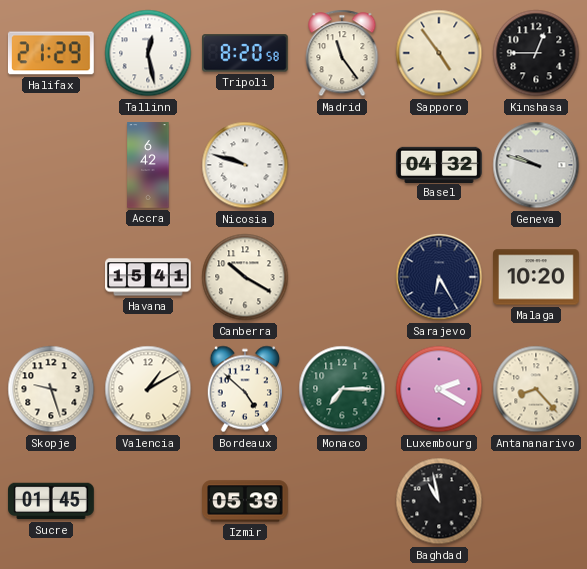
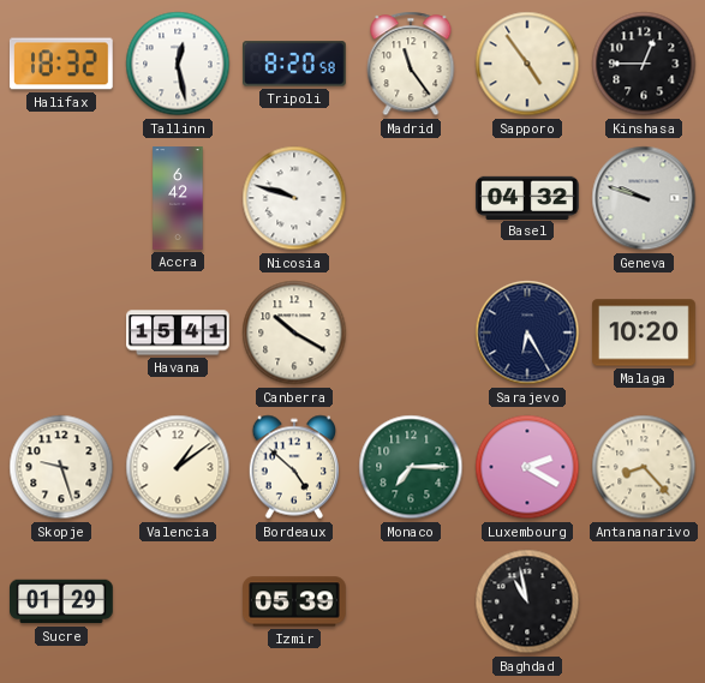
Halifax: 21:29 -> 18:32 (61, 64)
Valencia: 1:10 -> 1:09 (178, 467)
Sucre: 01:45 -> 01:29 (61, 601)
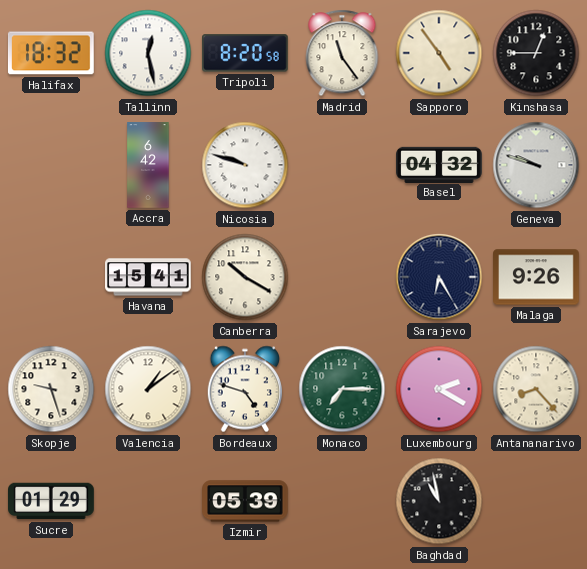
Malaga: 10:20 -> 9:26 (536, 277)
Bordeaux: 4:52 -> 4:48 (244, 389)
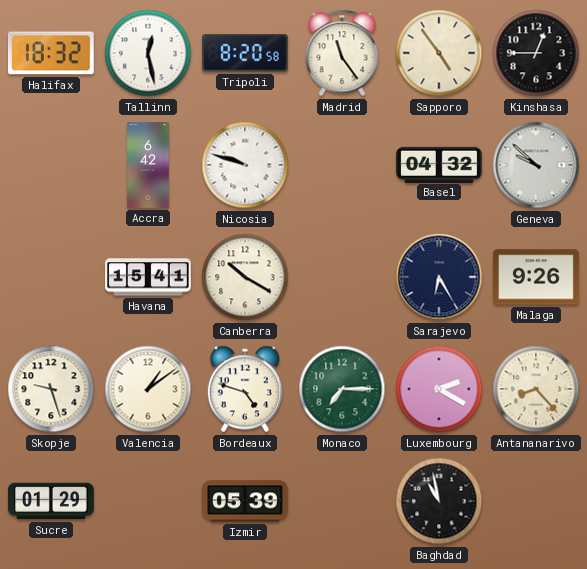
Geneva: 9:48 -> 9:52 (536, 165)
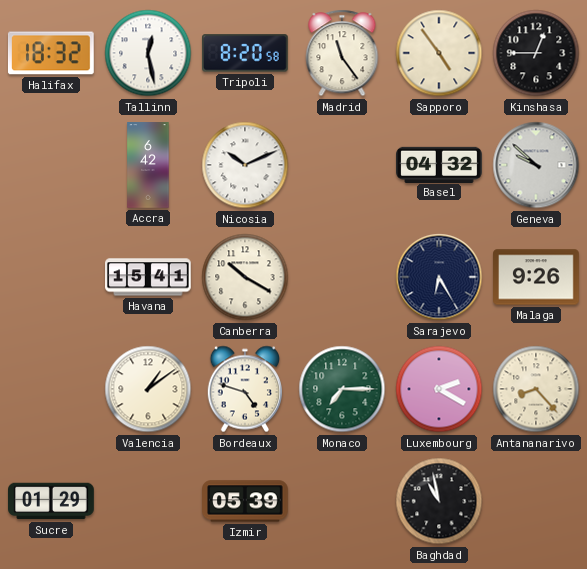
Nicosia: 9:48 -> 10:11 (245, 165)
Skopje: 9:27 -> none (51, 389)
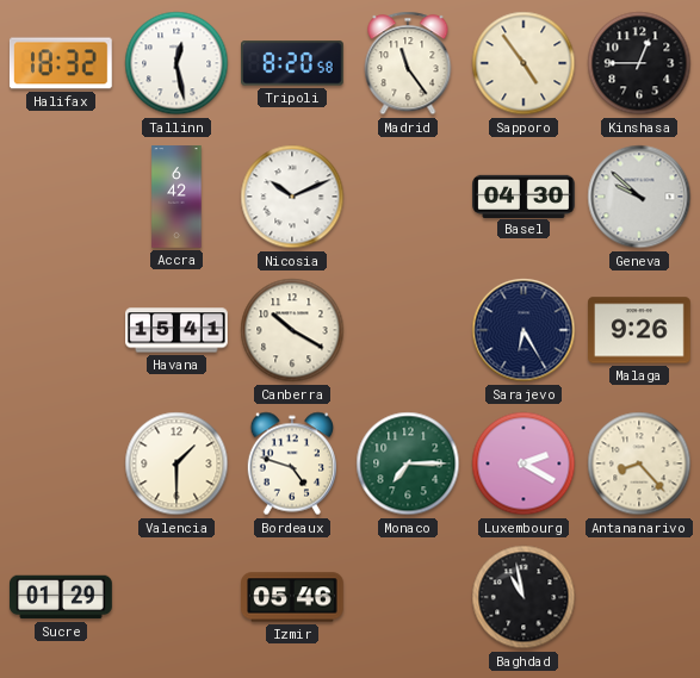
Basel: 04:32 -> 04:30 (524, 195)
Valencia: 1:09 -> 1:30 (176, 464)
Izmir: 05:39 -> 05:46 (293, 597)
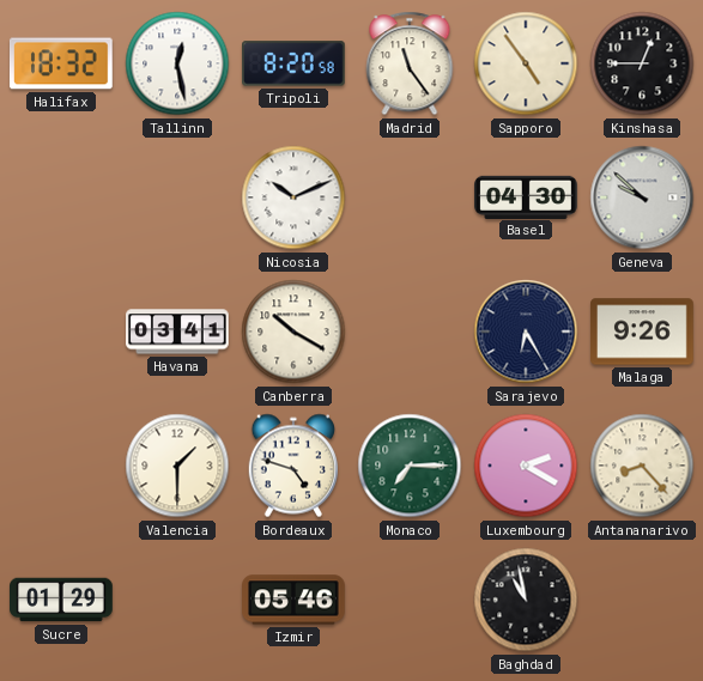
Accra: 6:42 -> none (176, 197)
Havana: 15:41 -> 03:41 (177, 332)
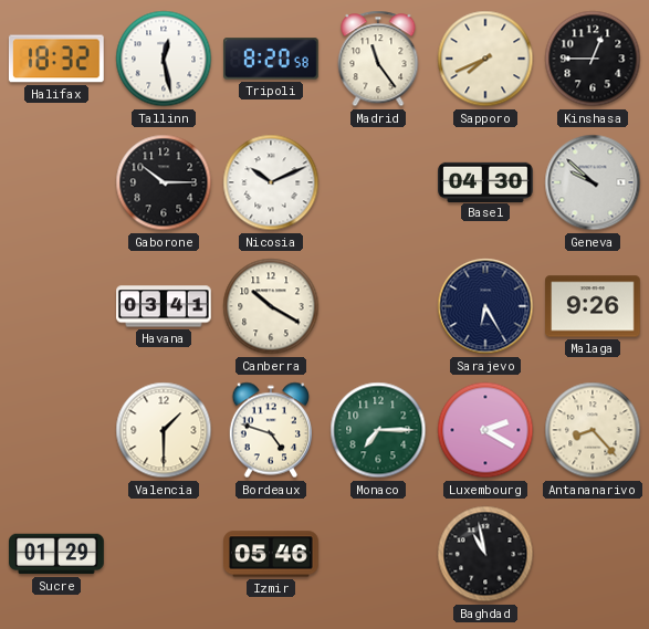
Sapporo: 4:54 -> 7:41 (485, 59)
Gaborone: none -> 10:15 (164, 182)
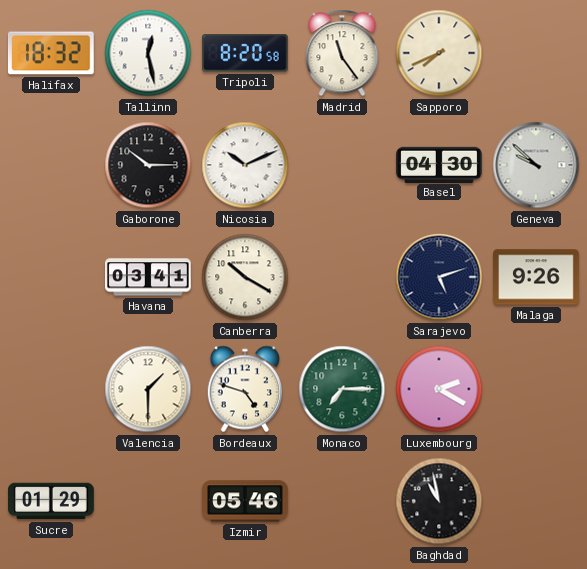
Kinshasa: 12:45 -> none (593, 59)
Sarajevo: 6:25 -> 5:12 (439, 277)
Antananarivo: 8:23 -> none (593, 430)
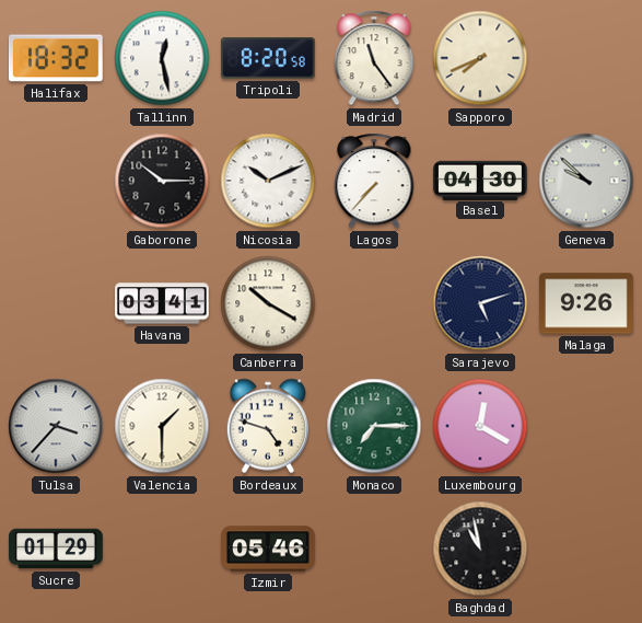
Lagos: none -> 7:37 (374, 181)
Tulsa: none -> 3:37 (56, 426)
Luxembourg: 2:20 -> 12:20 (480, 426)
